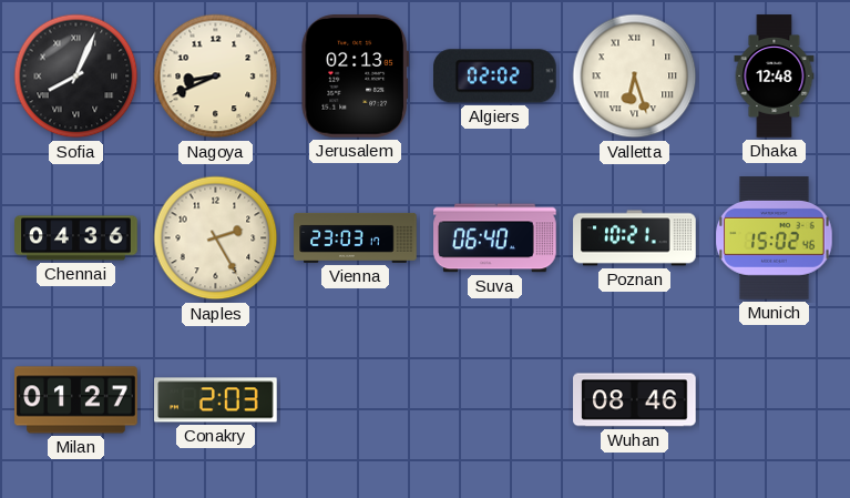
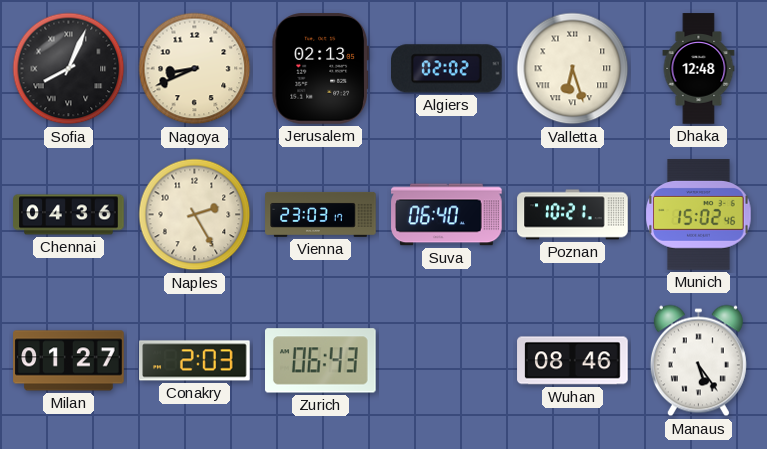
Zurich: none -> 06:43 (321, 361)
Manaus: none -> 5:24 (698, 361)
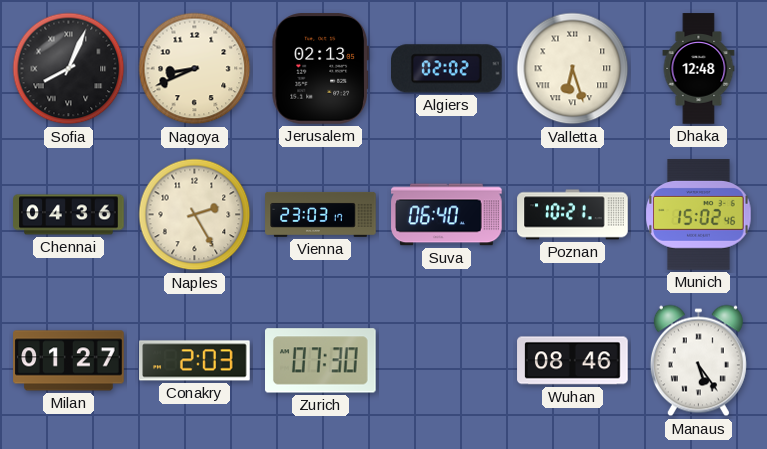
Zurich: 06:43 -> 07:30 (321, 361)
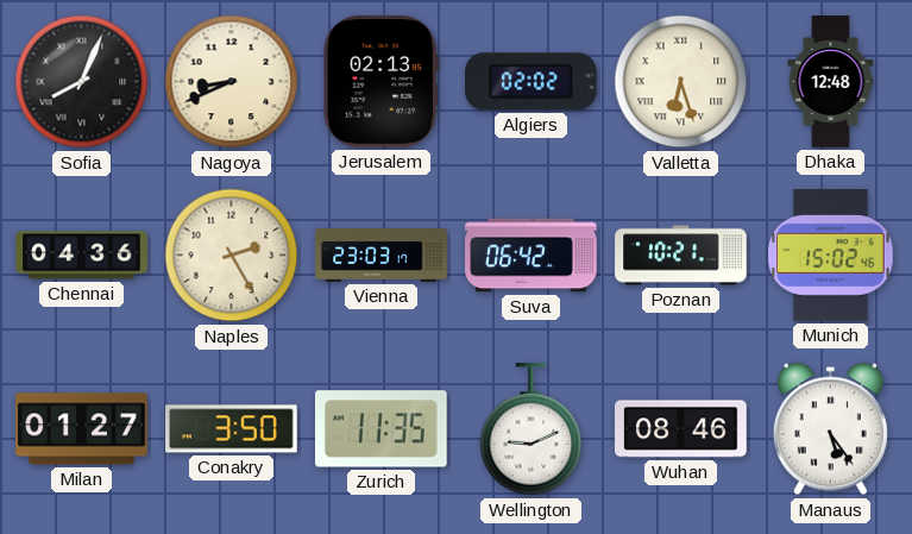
Suva: 06:40 -> 06:42 (532, 256)
Conakry: 2:03 -> 3:50 (232, 429)
Zurich: 07:30 -> 11:35 (382, 429)
Wellington: none -> 9:11 (532, 429)
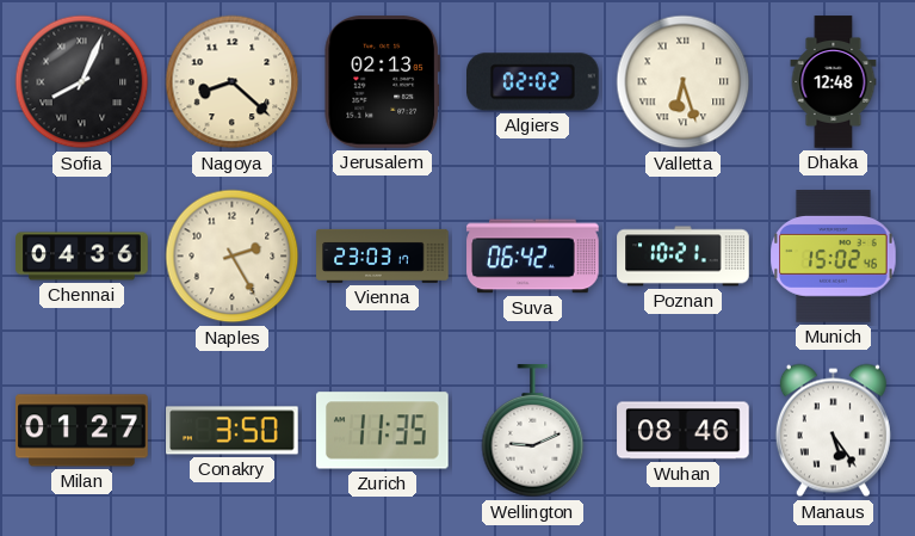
Nagoya: 8:41 -> 8:22 (233, 82)
